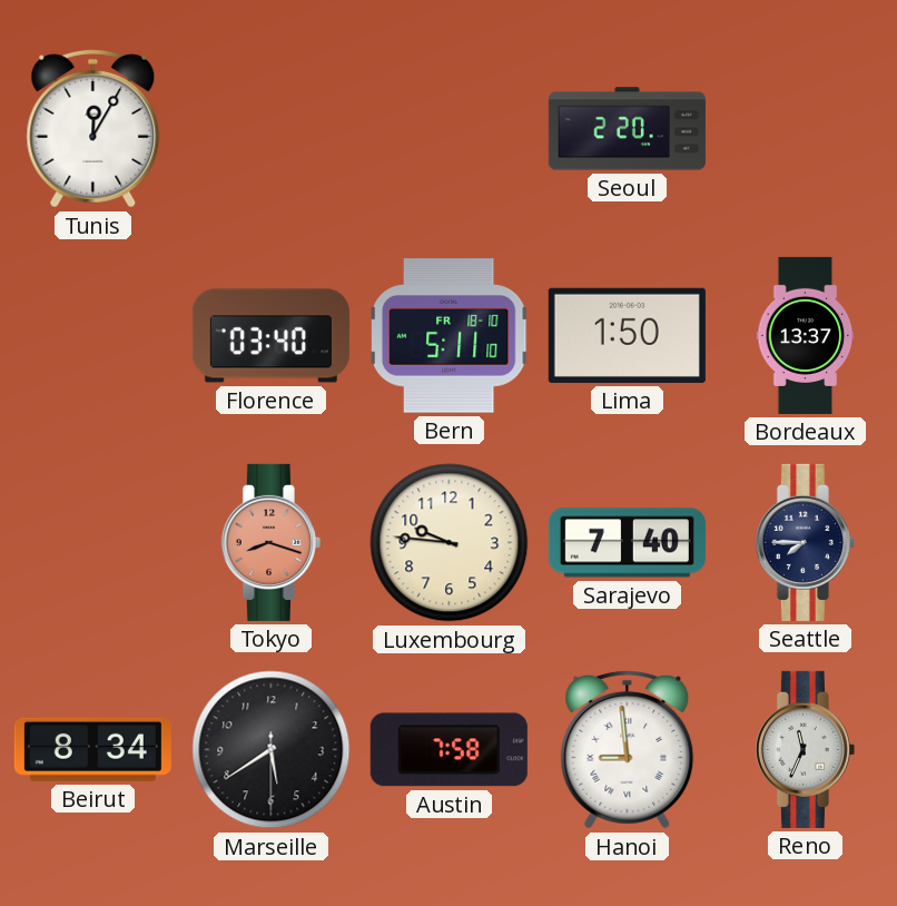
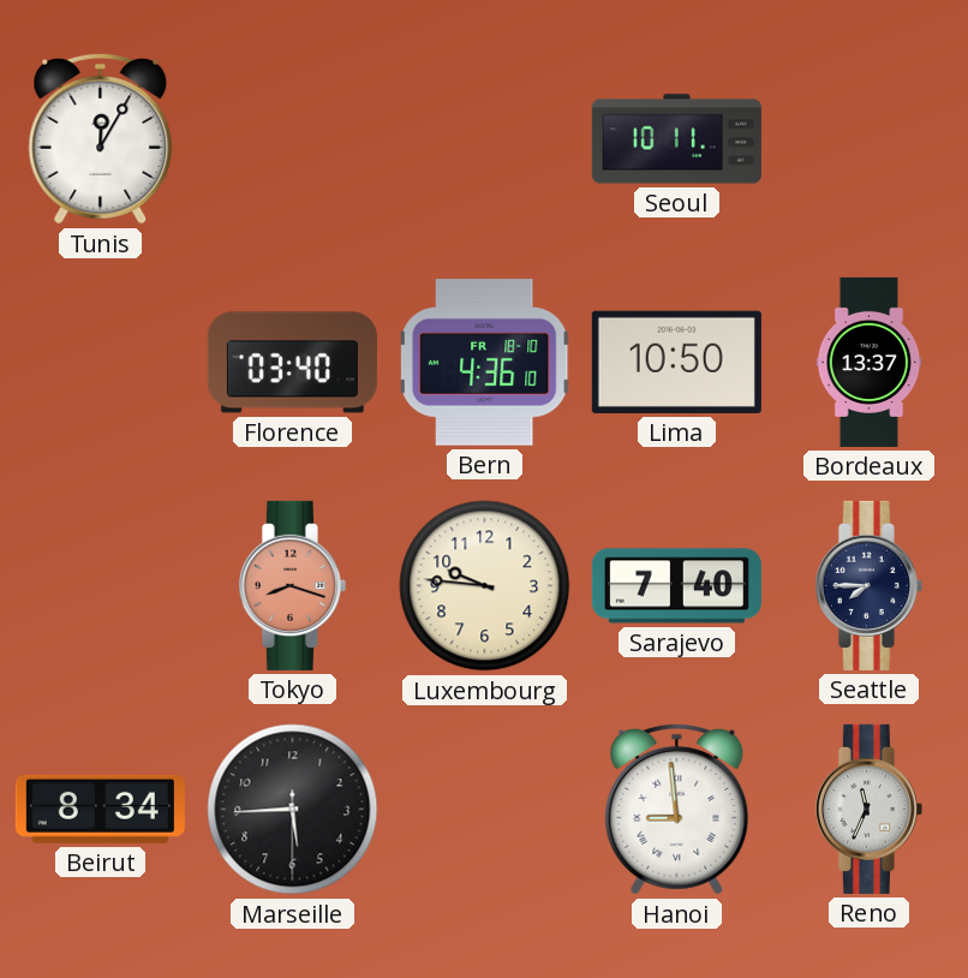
Seoul: 2:20 -> 10:11 (676, 139)
Bern: 5:11 -> 4:36 (484, 363)
Lima: 1:50 -> 10:50 (676, 362)
Marseille: 5:39 -> 5:44 (293, 810)
Austin: 7:58 -> none (448, 750)
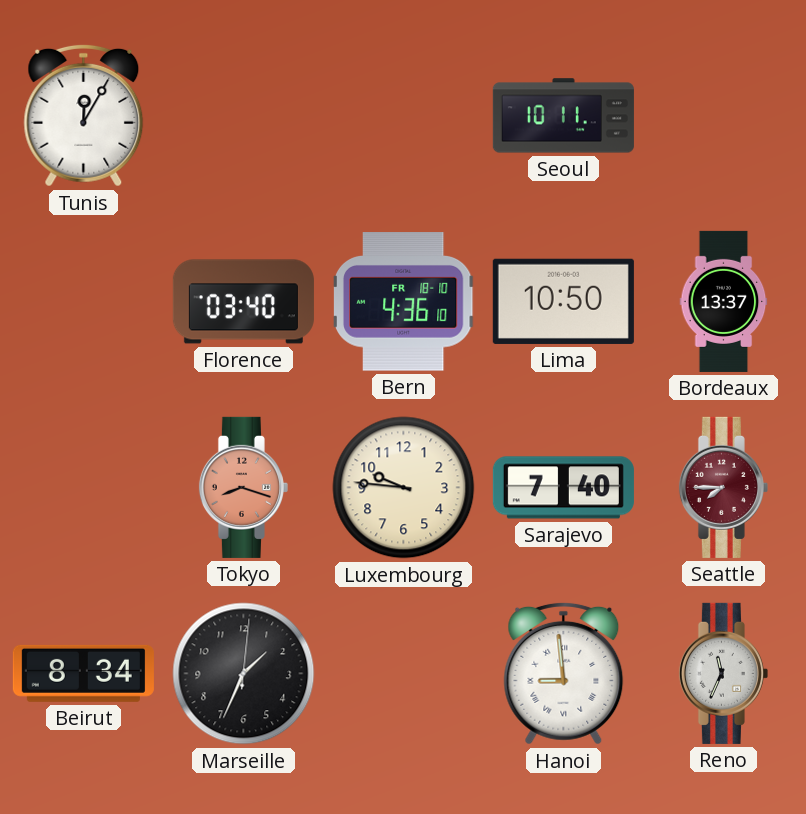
Seattle dial: navy -> burgundy (723, 487)
Marseille: 5:44 -> 1:34 (244, 674)
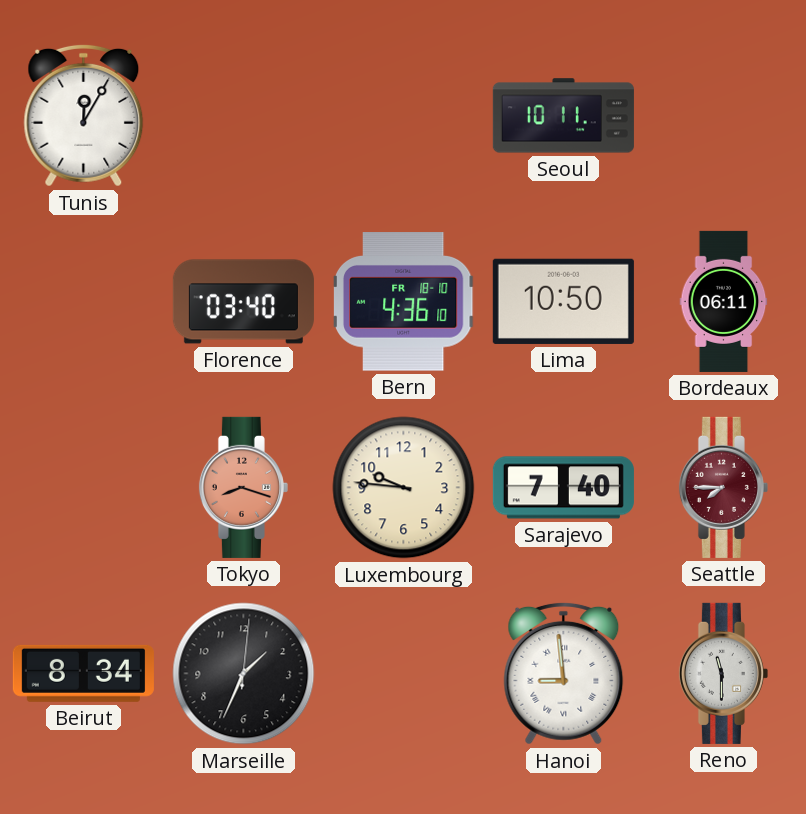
Bordeaux: 13:37 -> 06:11 (724, 301)
Reno: 11:34 -> 11:30 (723, 673)
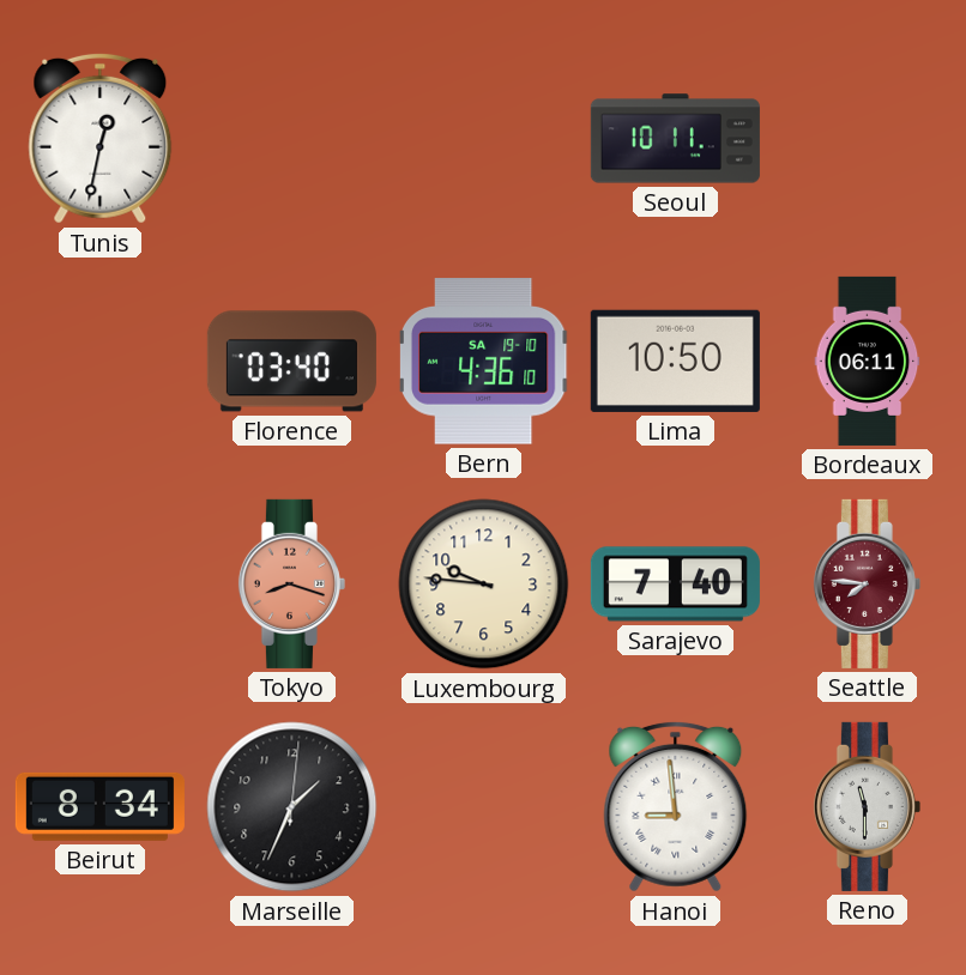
Tunis: 12:05 -> 12:32 (101, 138)
Bern date: FR 18-10 -> SA 19-10 (483, 362)
Seattle: 7:45 -> 7:46 (867, 583)
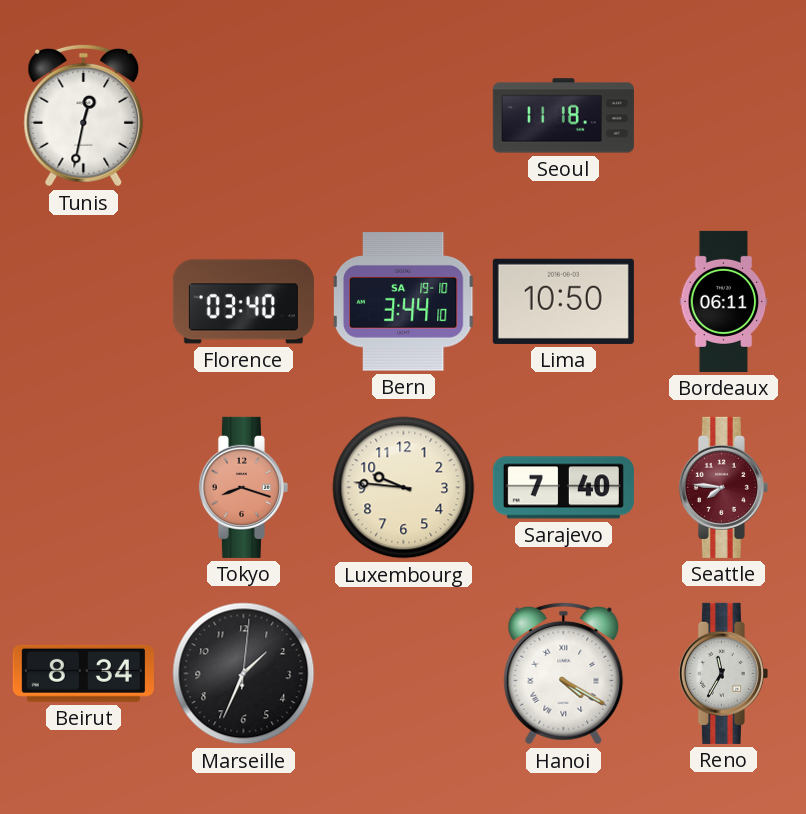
Seoul: 10:11 -> 11:18 (563, 116)
Bern: 4:36 -> 3:44 (403, 302)
Hanoi: 8:59 -> 4:20 (564, 673)
Reno: 11:30 -> 11:35 (723, 673)
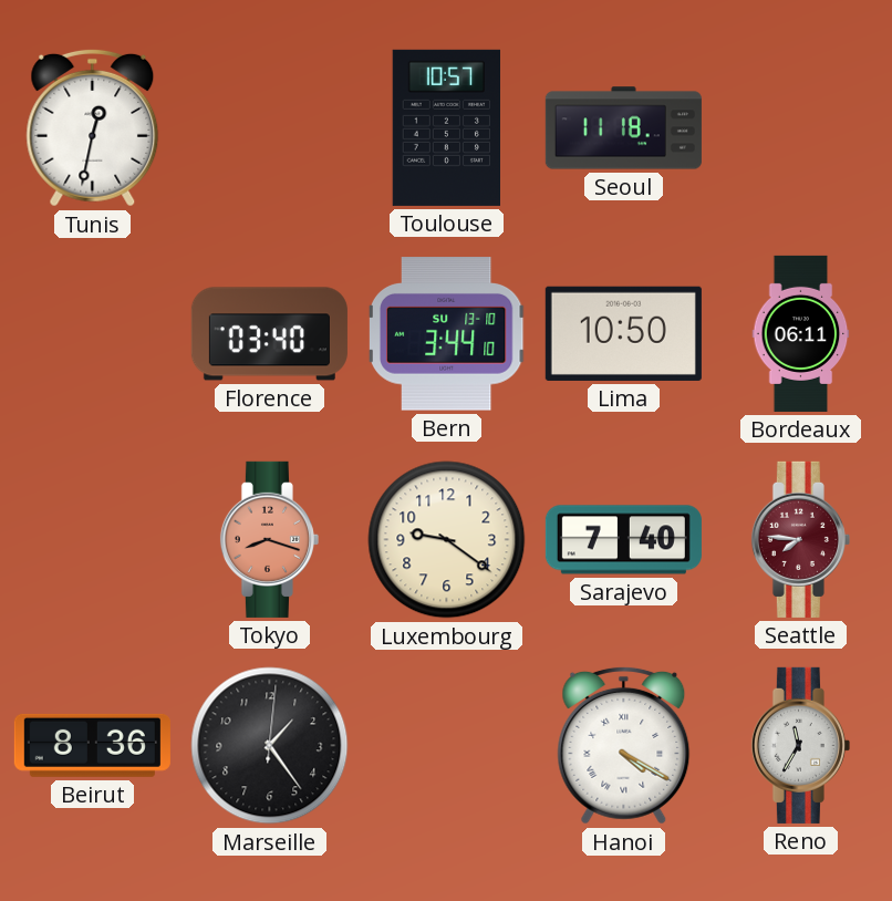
Toulouse: none -> 10:57 (446, 127)
Bern date: SA 19-10 -> SU 13-10 (446, 334)
Luxembourg: 9:46 -> 9:21 (447, 540)
Beirut: 8:34 -> 8:36 (92, 745)
Marseille: 1:34 -> 1:24 (270, 746)
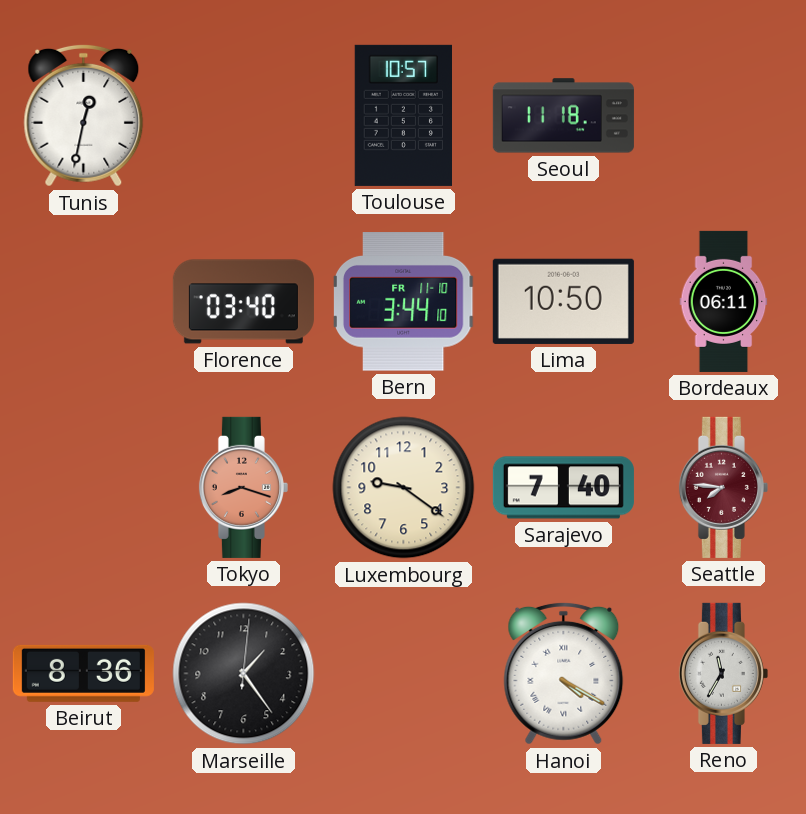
Bern date: SU 13-10 -> FR 11-10 (403, 302)
